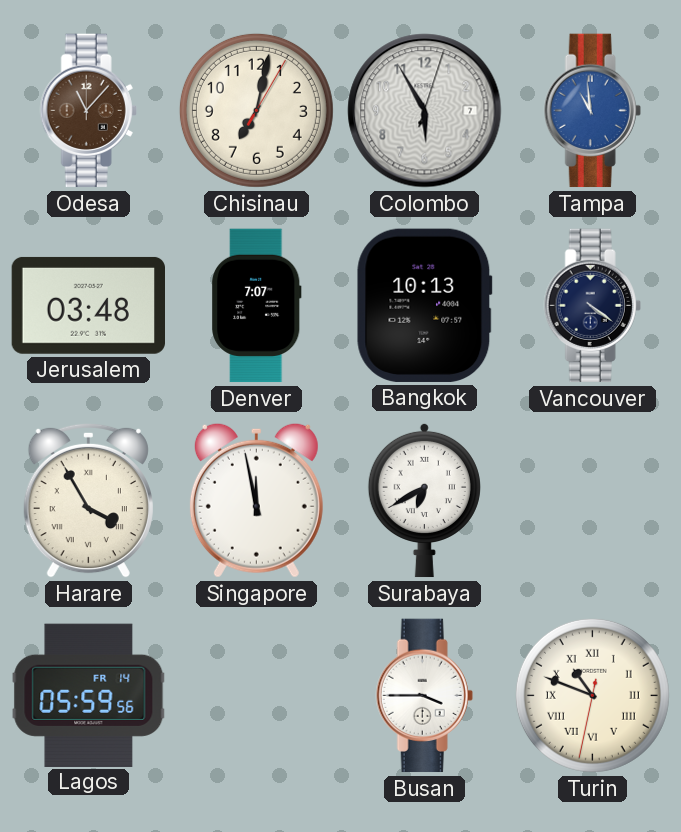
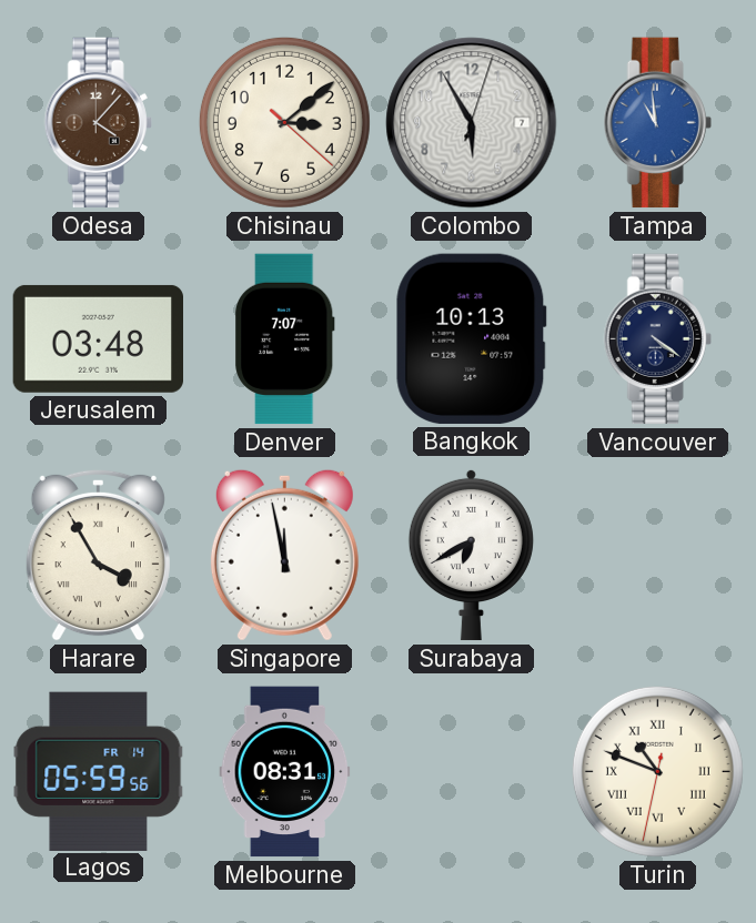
Odesa: 11:07 -> 4:07 (98, 123)
Chisinau: 7:02 -> 3:08 (284, 122)
Melbourne: none -> 08:31 (285, 772)
Busan: 3:45 -> none (424, 696)
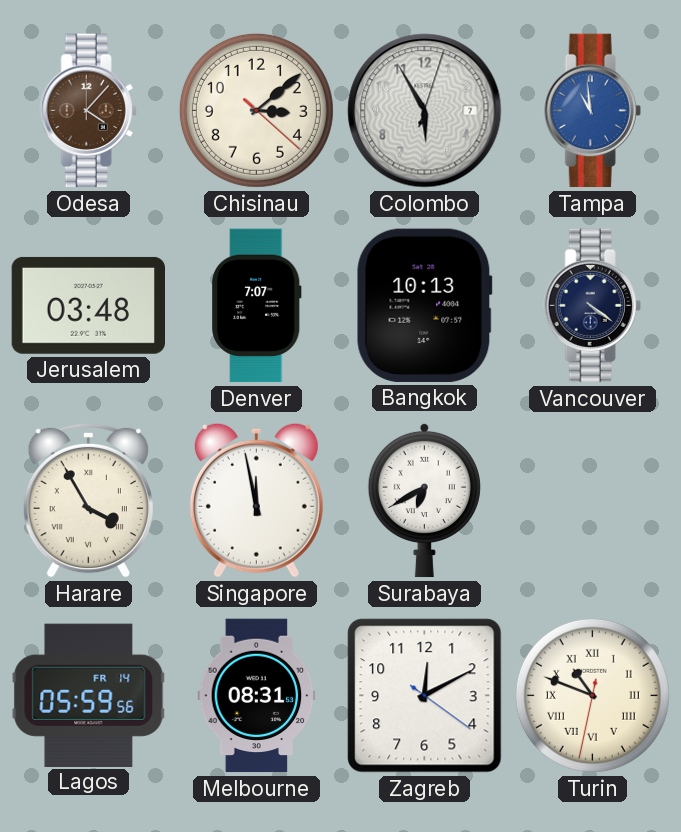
Zagreb: none -> 12:10 (425, 696)
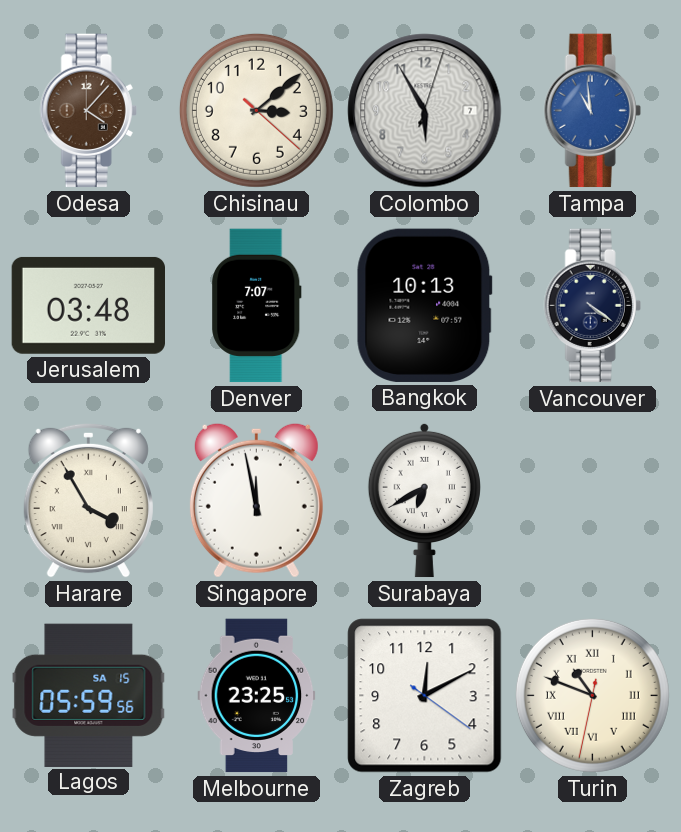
Lagos date: FR 14 -> SA 15 (89, 695)
Melbourne: 08:31 -> 23:25 (257, 696)
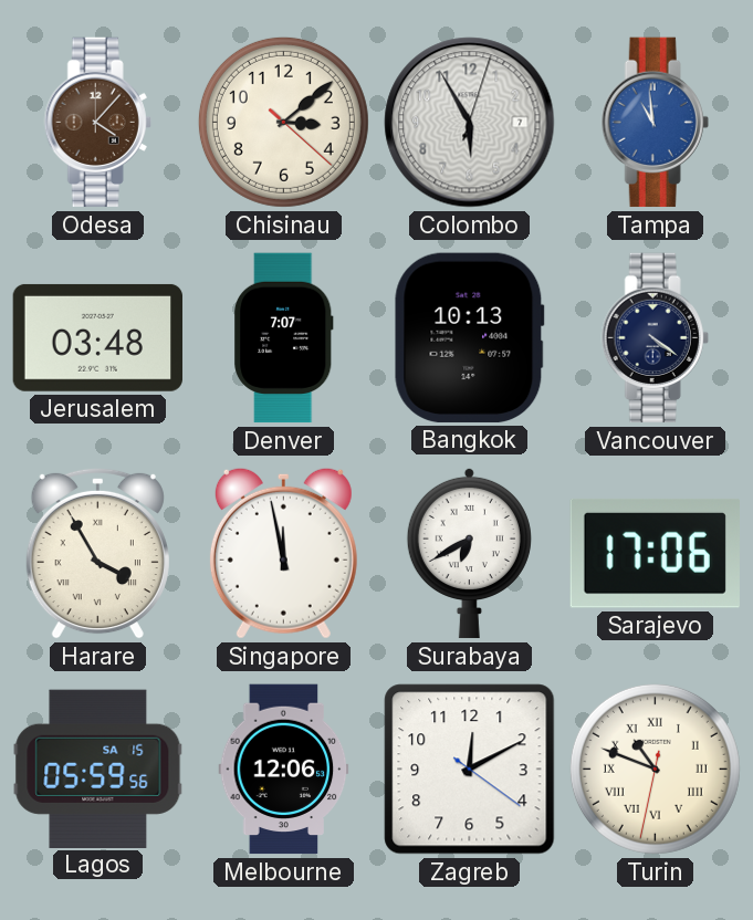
Sarajevo: none -> 17:06 (655, 553)
Melbourne: 23:25 -> 12:06 (284, 770)
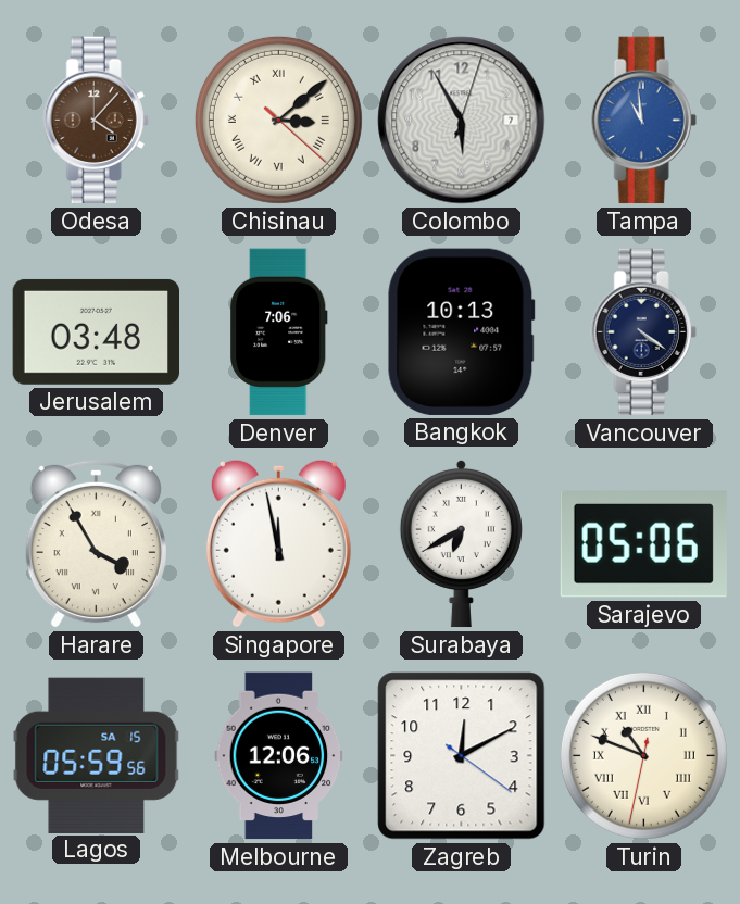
Chisinau numerals: Arabic -> Roman (278, 120)
Denver: 7:07 -> 7:06 (279, 332)
Sarajevo: 17:06 -> 05:06 (643, 543)
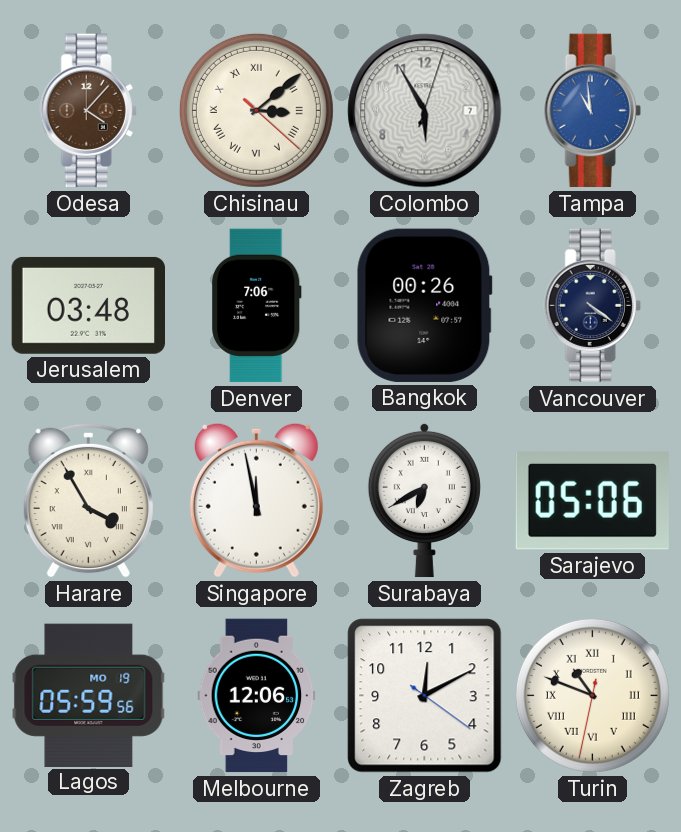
Bangkok: 10:13 -> 00:26 (424, 305)
Lagos date: SA 15 -> MO 19 (89, 695)
